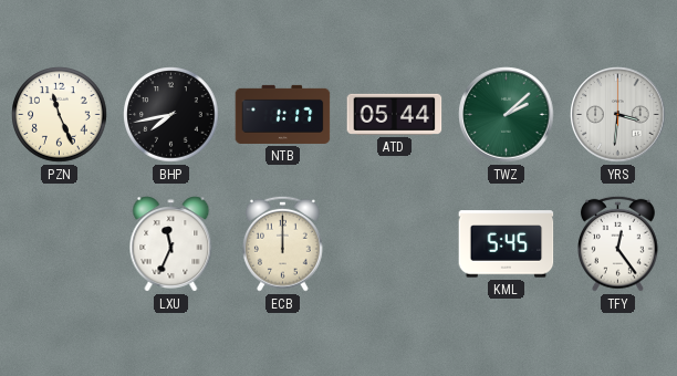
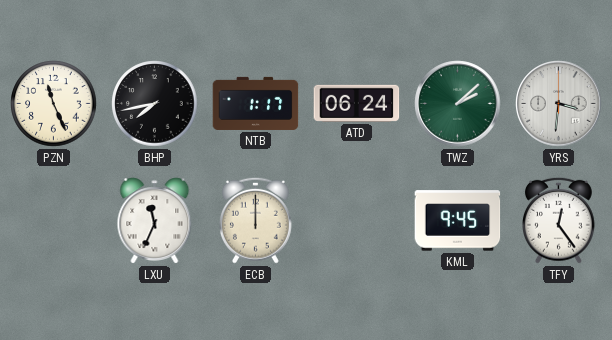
ATD: 05:44 -> 06:24 (357, 103)
KML: 5:45 -> 9:45 (458, 221)
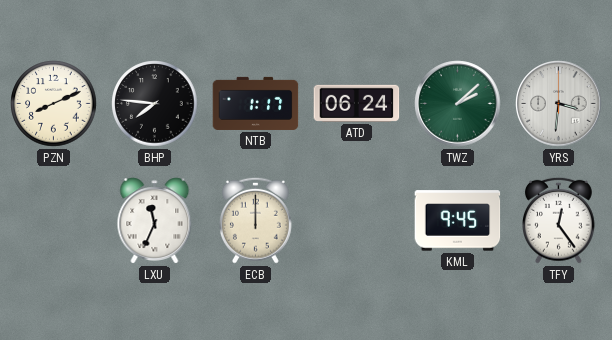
PZN: 11:26 -> 8:11 (54, 104)
BHP: 7:43 -> 7:46 (155, 104)
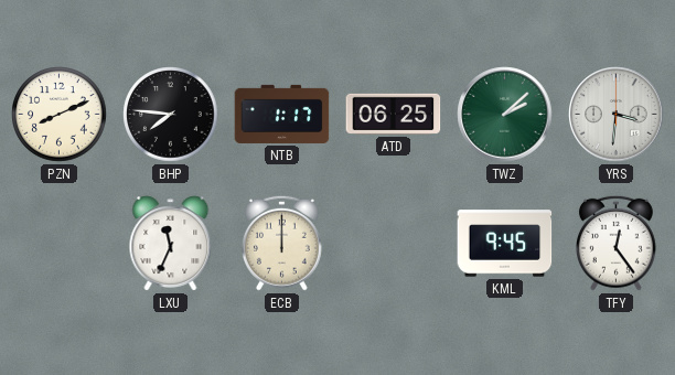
ATD: 06:24 -> 06:25 (394, 114)
